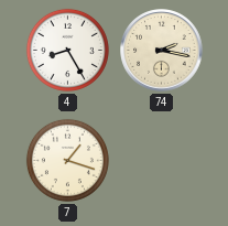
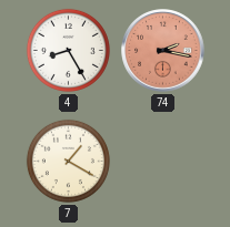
74 dial: cream -> salmon (163, 51)
7: 1:18 -> 1:20 (68, 161)
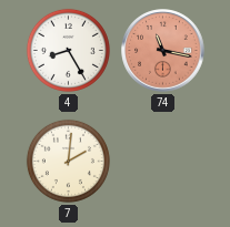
74: 2:17 -> 11:17 (163, 51)
7: 1:20 -> 2:01 (68, 161)
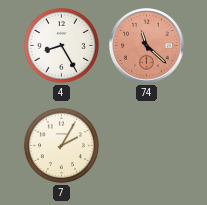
74: 11:17 -> 11:22 (147, 46)
7: 2:01 -> 2:05 (61, 145)
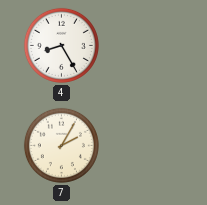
74: 11:22 -> none (147, 46)
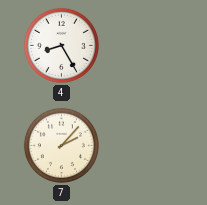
7: 2:05 -> 2:07 (61, 145)
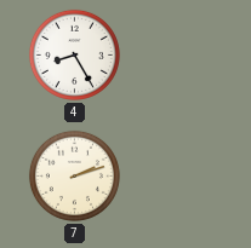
7: 2:07 -> 2:12 (74, 175)
